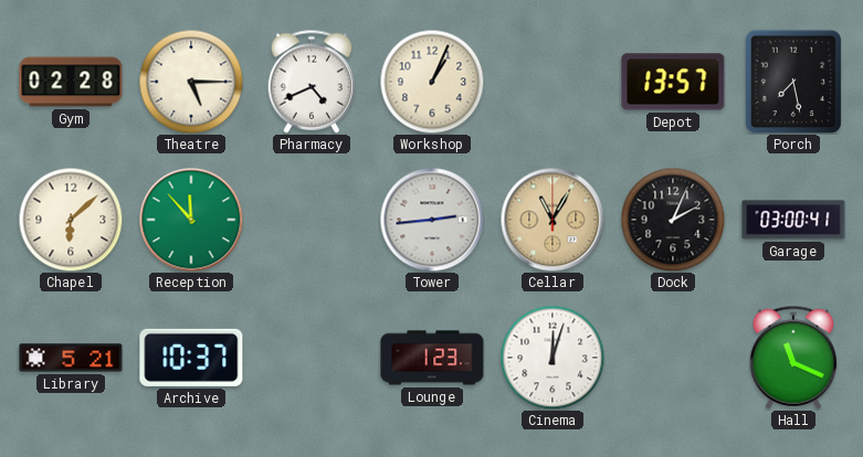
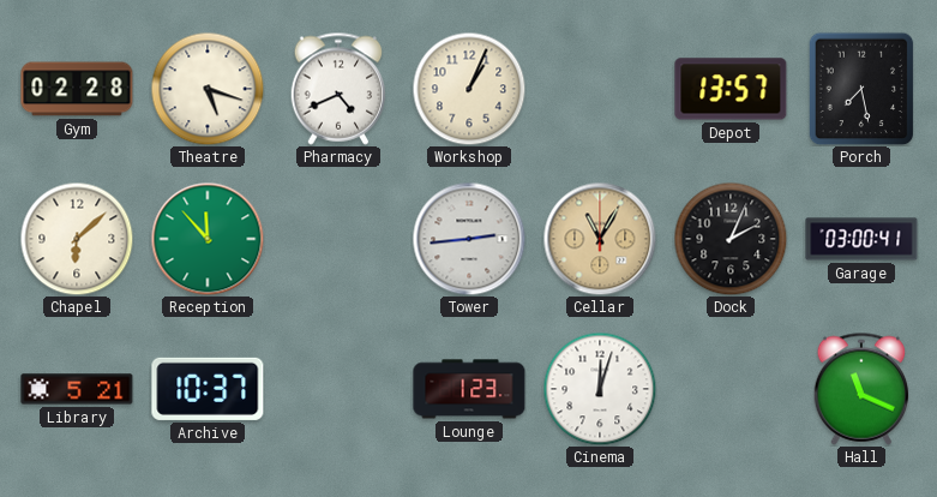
Theatre: 5:15 -> 5:18 (208, 89)
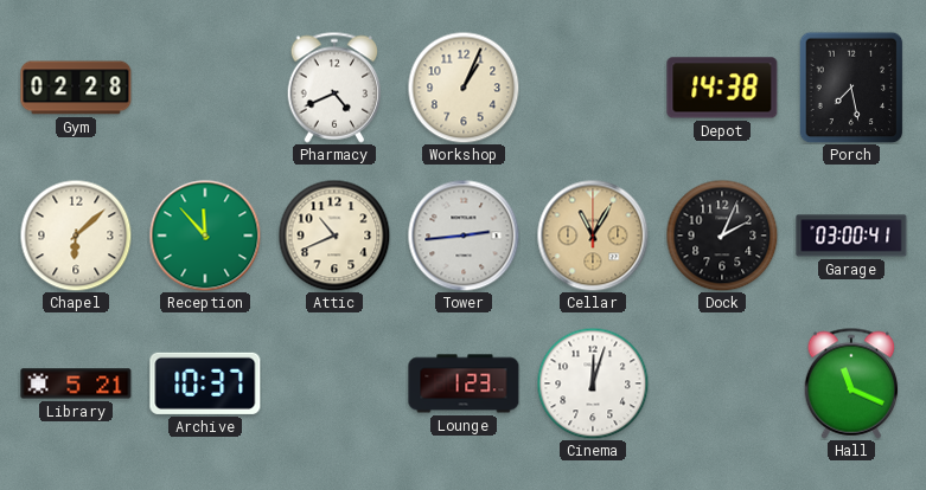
Theatre: 5:18 -> none (208, 89)
Depot: 13:57 -> 14:38 (722, 88)
Attic: none -> 10:41 (334, 236)
